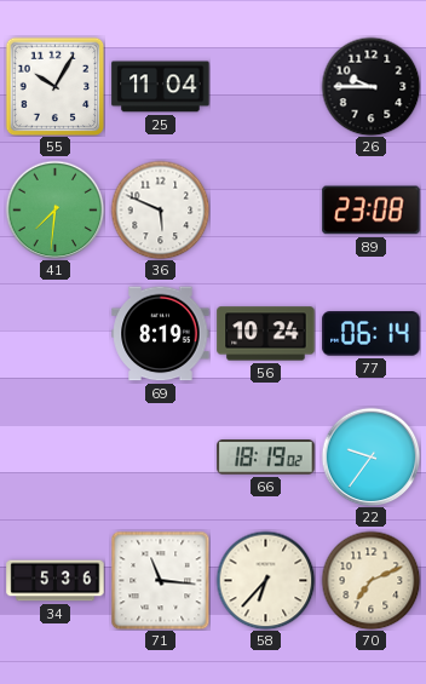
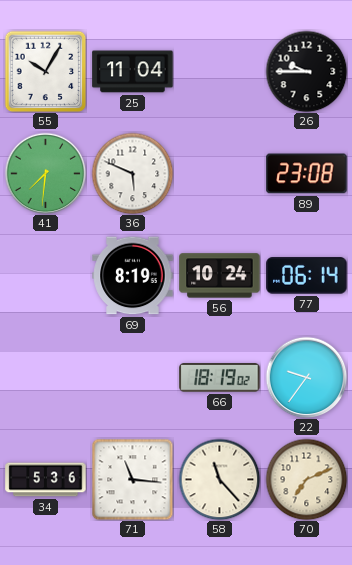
58: 6:37 -> 11:23 (219, 479)
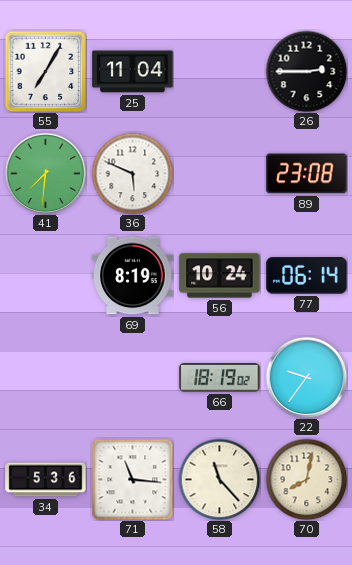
55: 10:05 -> 7:05 (45, 71)
26: 9:45 -> 2:45 (306, 71)
70: 7:11 -> 8:02 (306, 479)
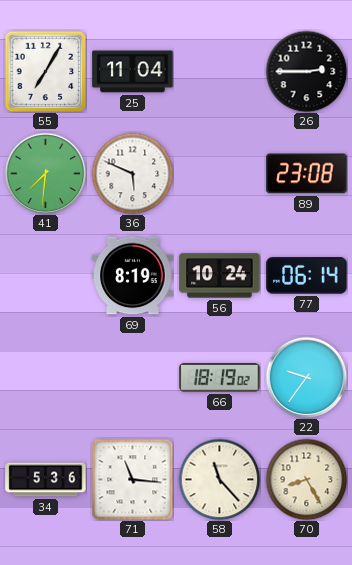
70: 8:02 -> 8:25 (306, 479)
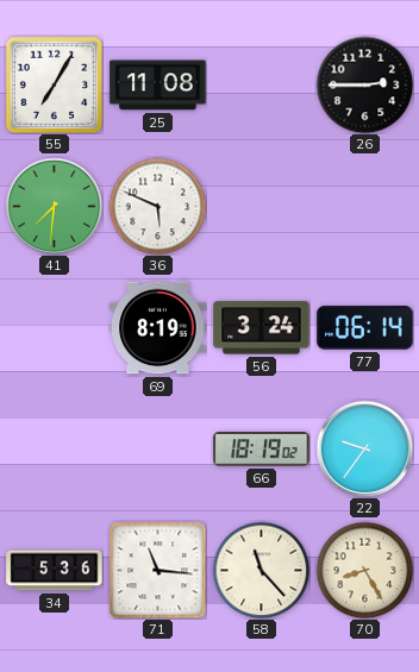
25: 11:04 -> 11:08 (158, 86)
89: 23:08 -> none (307, 174)
56: 10:24 -> 3:24 (262, 328)
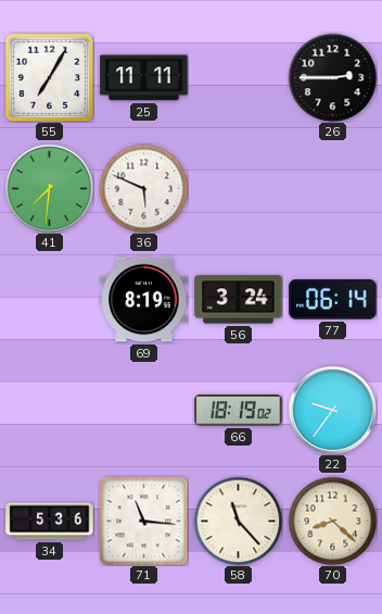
25: 11:08 -> 11:11 (144, 78)
70: 8:25 -> 8:22 (332, 521)
